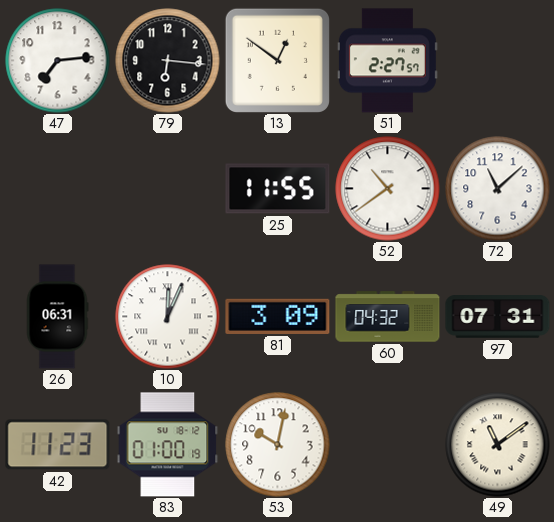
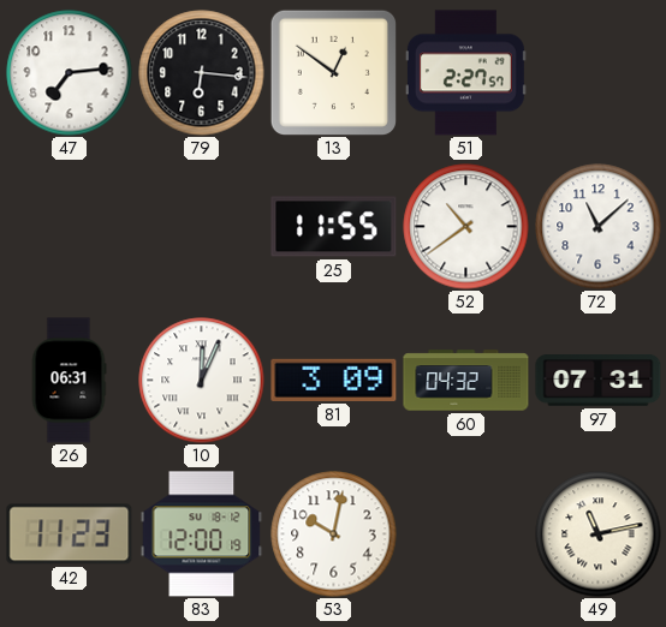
83: 01:00 -> 12:00 (202, 535)
49: 11:09 -> 11:13 (599, 535)
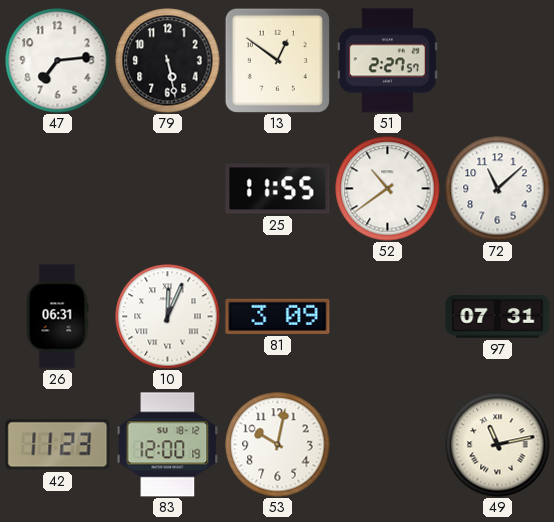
79: 6:16 -> 5:28 (168, 61)
60: 04:32 -> none (466, 381)
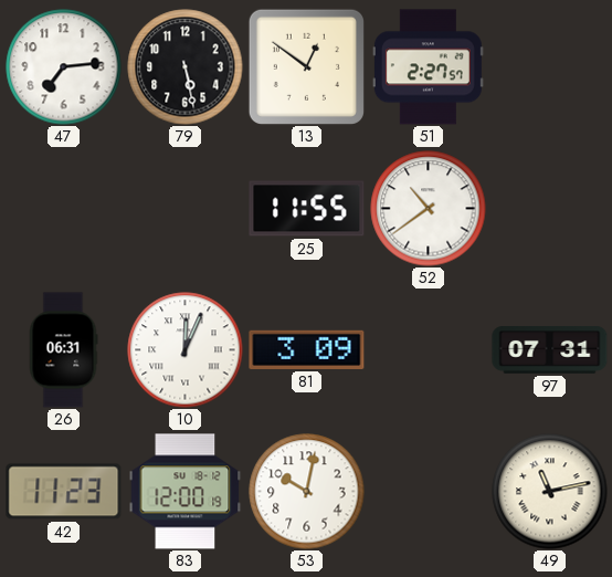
72: 11:08 -> none (498, 189)
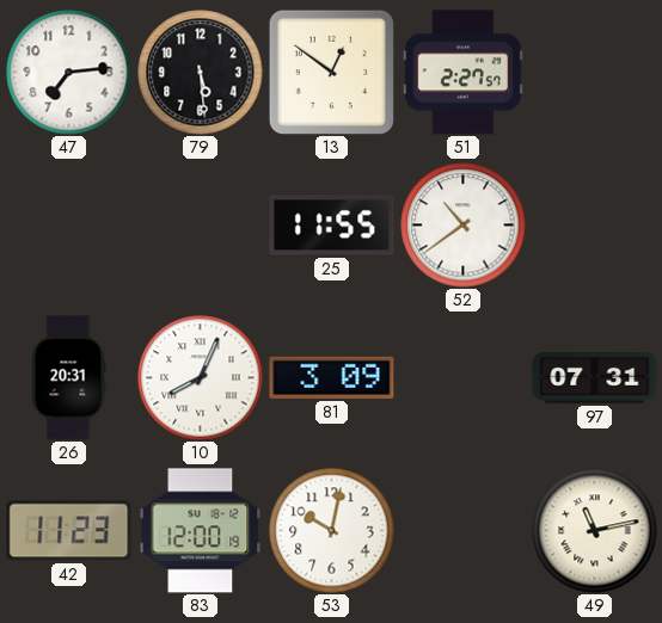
79: 5:28 -> 5:29 (201, 73)
26: 06:31 -> 20:31 (68, 378)
10: 12:04 -> 8:04 (201, 378)
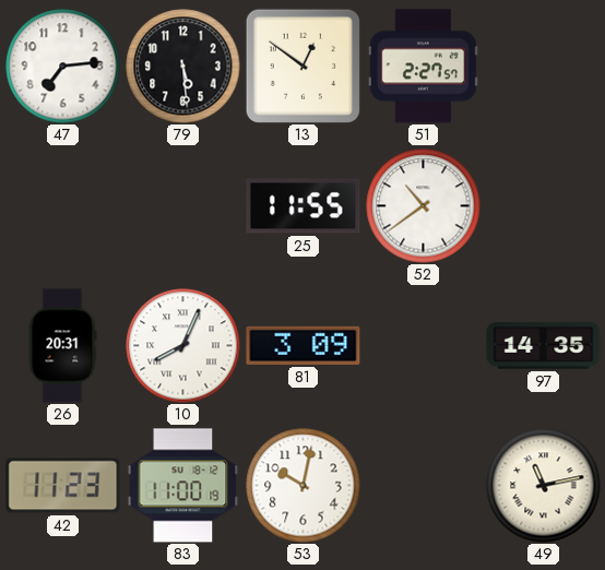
97: 07:31 -> 14:35 (544, 346)
83: 12:00 -> 11:00 (183, 486)
